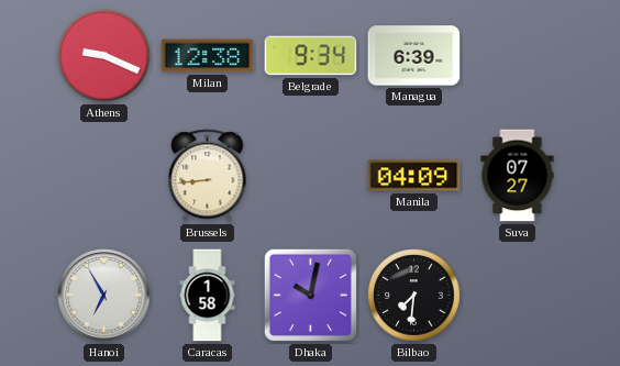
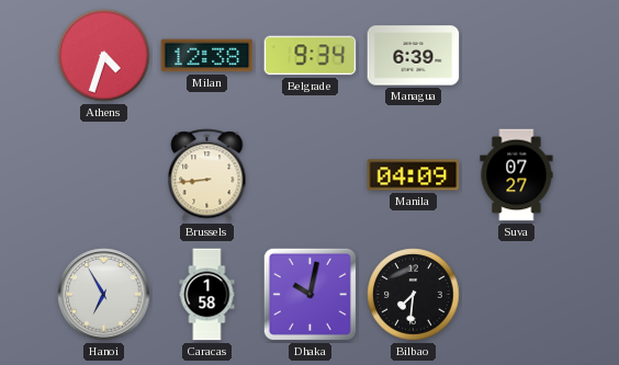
Athens: 9:19 -> 4:33 (104, 56)
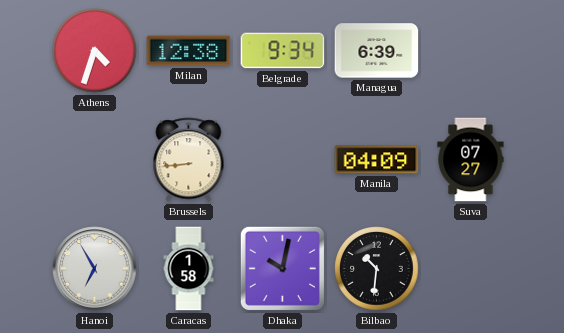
Bilbao: 7:31 -> 10:31 (377, 269)
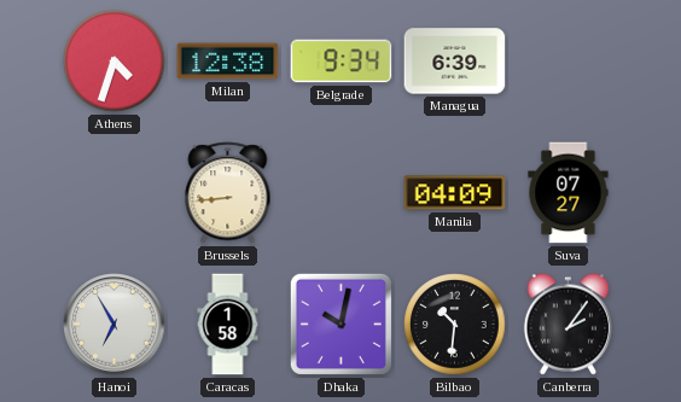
Canberra: none -> 2:06 (567, 325)
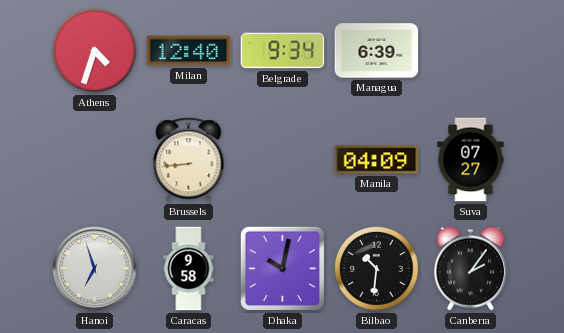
Milan: 12:38 -> 12:40 (189, 51)
Hanoi: 6:55 -> 6:57 (95, 269)
Caracas: 1:58 -> 9:58 (189, 269)
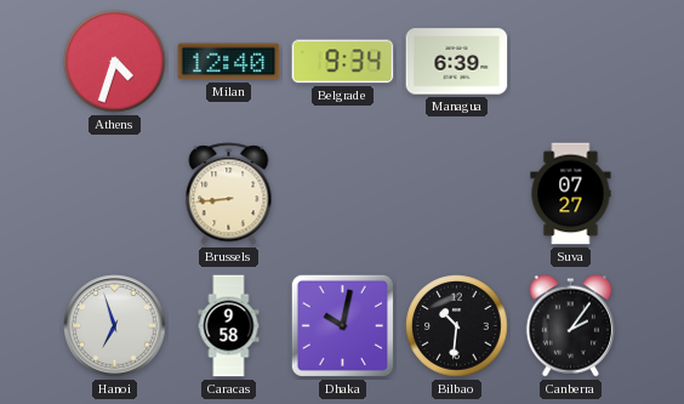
Manila: 04:09 -> none (377, 160)
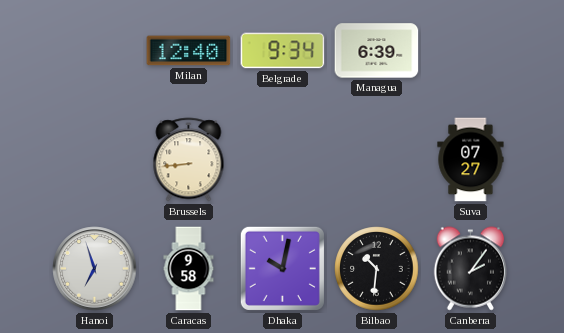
Athens: 4:33 -> none (115, 62)
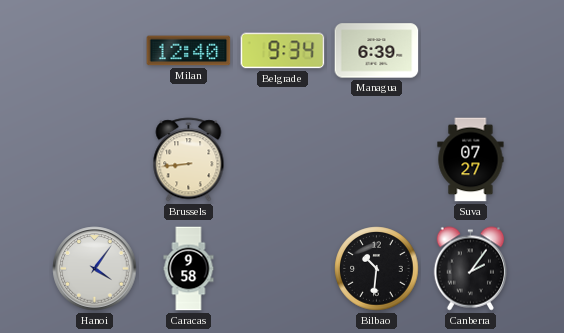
Hanoi: 6:57 -> 4:06 (95, 269)
Dhaka: 10:02 -> none (282, 268)
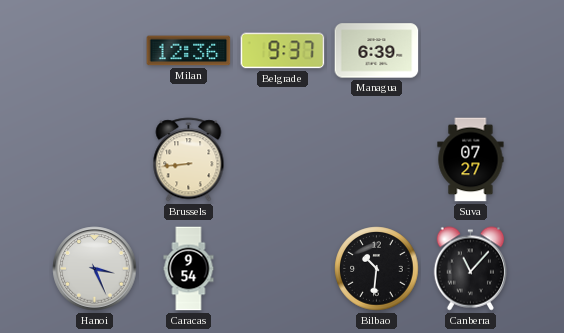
Milan: 12:40 -> 12:36 (189, 51)
Belgrade: 9:34 -> 9:37 (283, 51)
Hanoi: 4:06 -> 3:26 (95, 269)
Caracas: 9:58 -> 9:54 (189, 269)
Canberra: 2:06 -> 11:07 (470, 269)
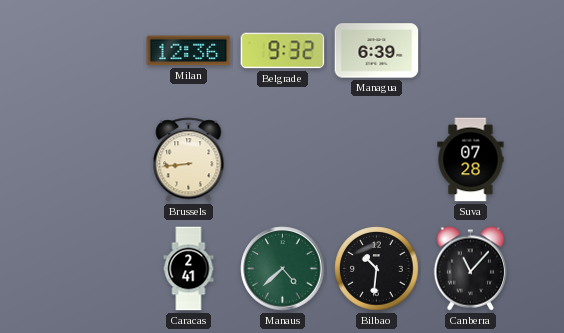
Belgrade: 9:37 -> 9:32 (283, 51)
Suva: 07:27 -> 07:28 (471, 160)
Hanoi: 3:26 -> none (95, 269)
Caracas: 9:54 -> 2:41 (189, 269)
Manaus: none -> 4:38 (283, 269)
